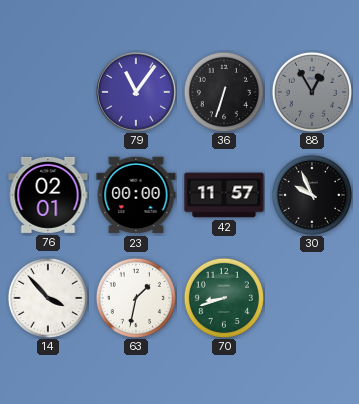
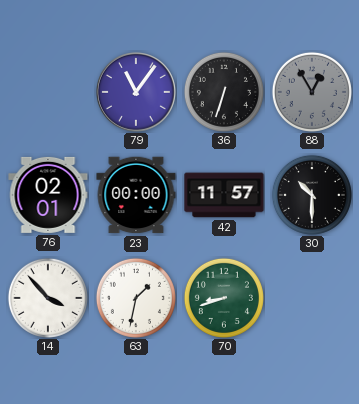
30: 9:56 -> 10:30 (312, 195)
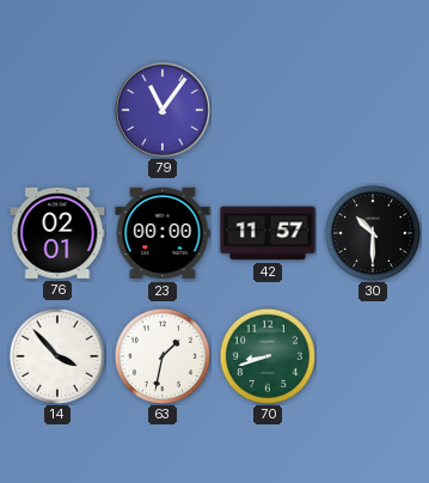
36: 6:33 -> none (224, 92)
88: 12:55 -> none (312, 92)
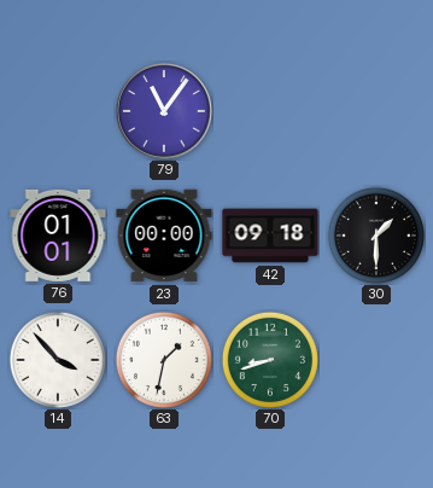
76: 02:01 -> 01:01 (58, 236)
42: 11:57 -> 09:18 (270, 236)
30: 10:30 -> 1:30 (376, 236)
